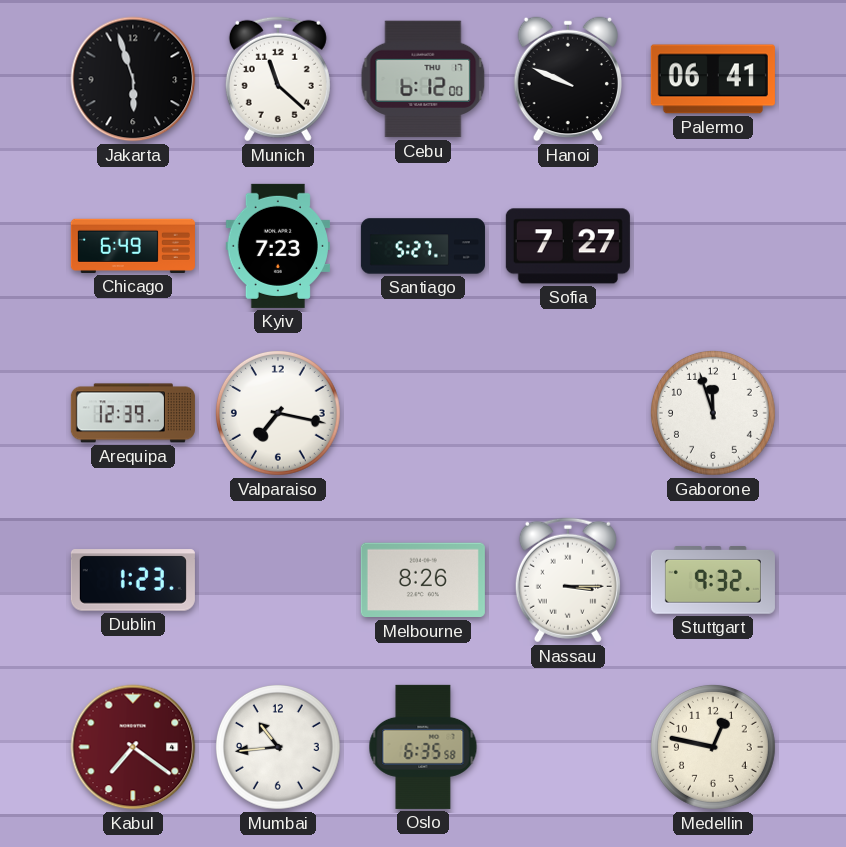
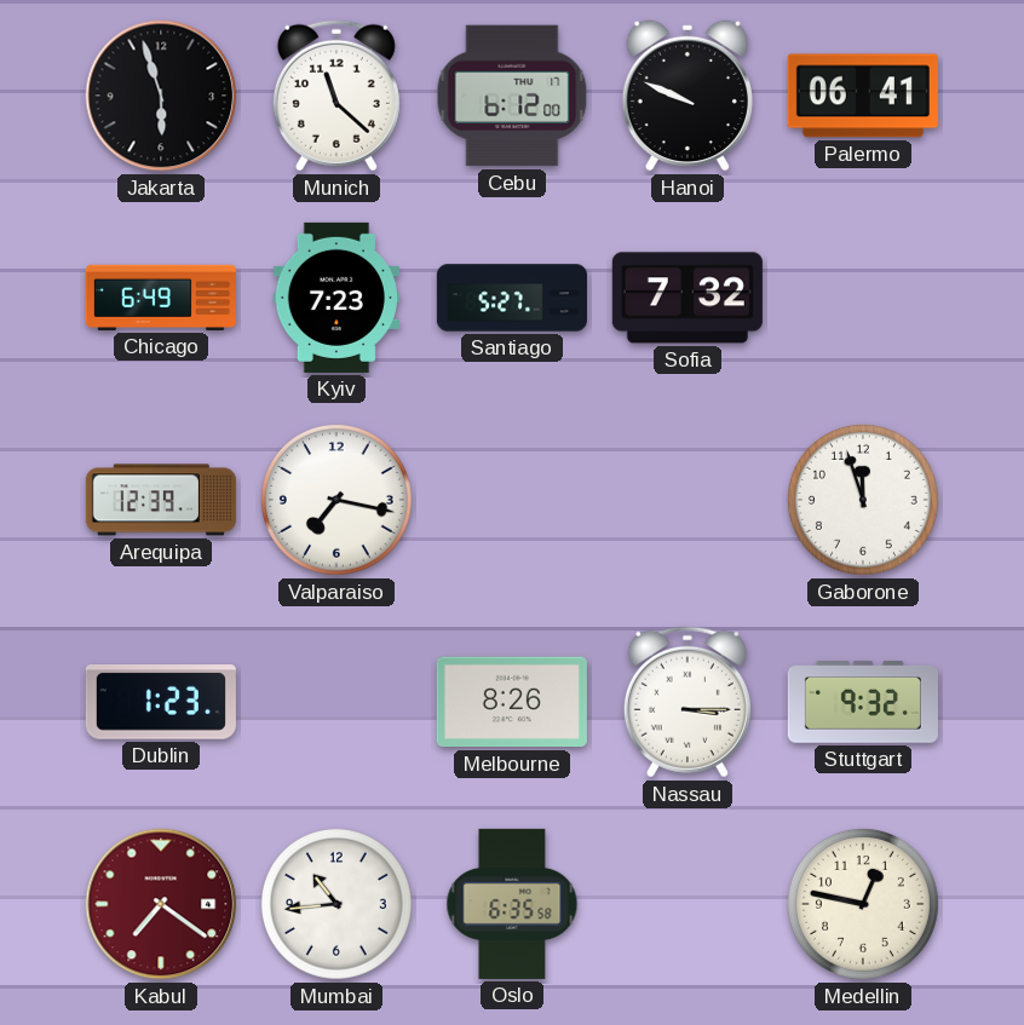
Sofia: 7:27 -> 7:32 (688, 298)
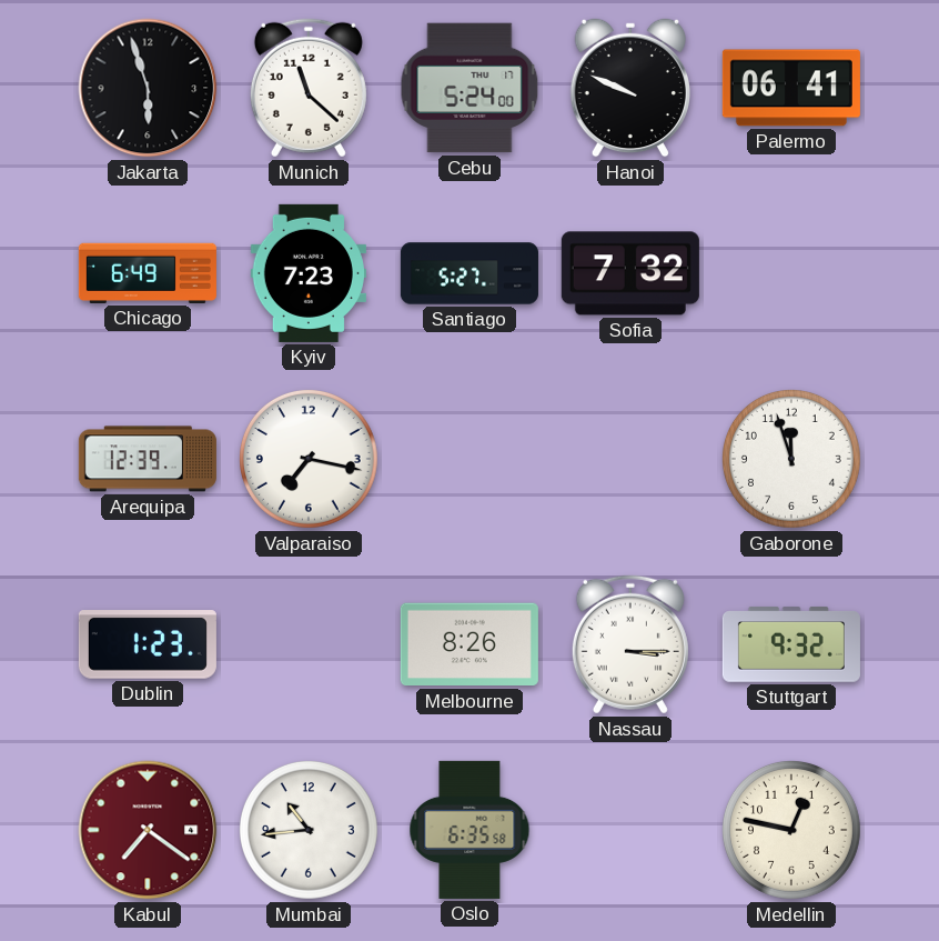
Cebu: 6:12 -> 5:24 (469, 88)
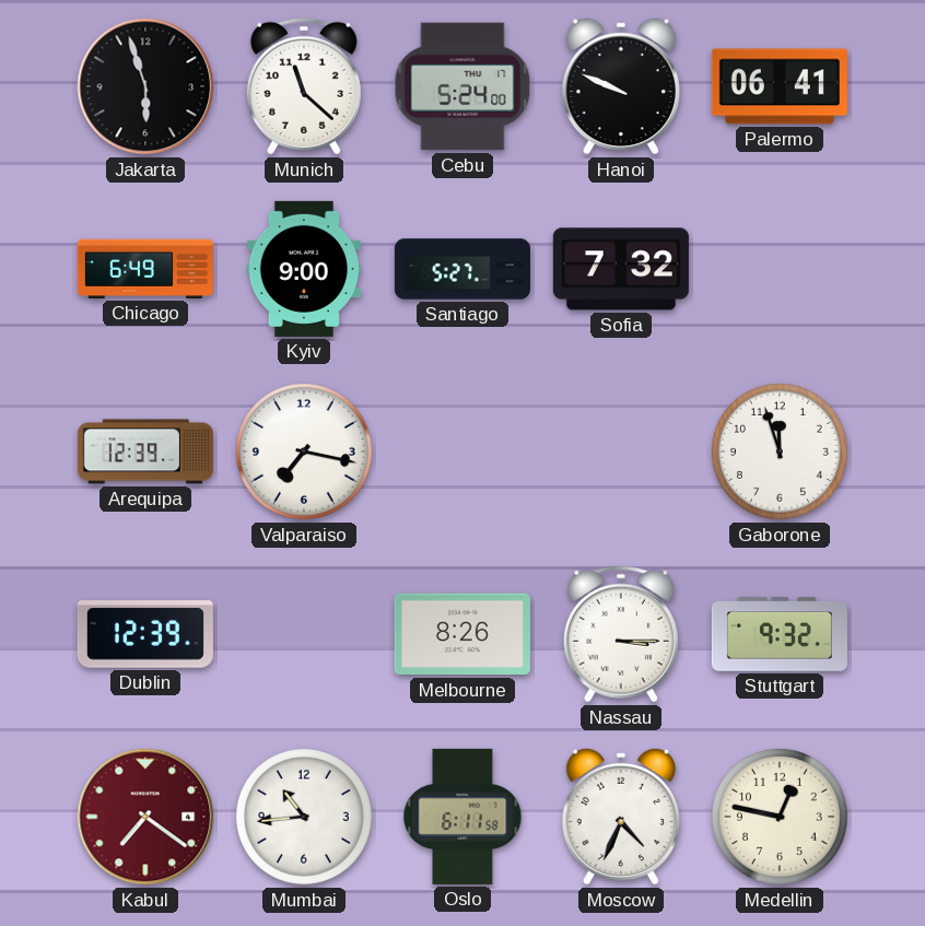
Kyiv: 7:23 -> 9:00 (304, 269)
Dublin: 1:23 -> 12:39 (145, 634)
Oslo: 6:35 -> 6:11 (463, 817)
Moscow: none -> 4:34 (620, 817)
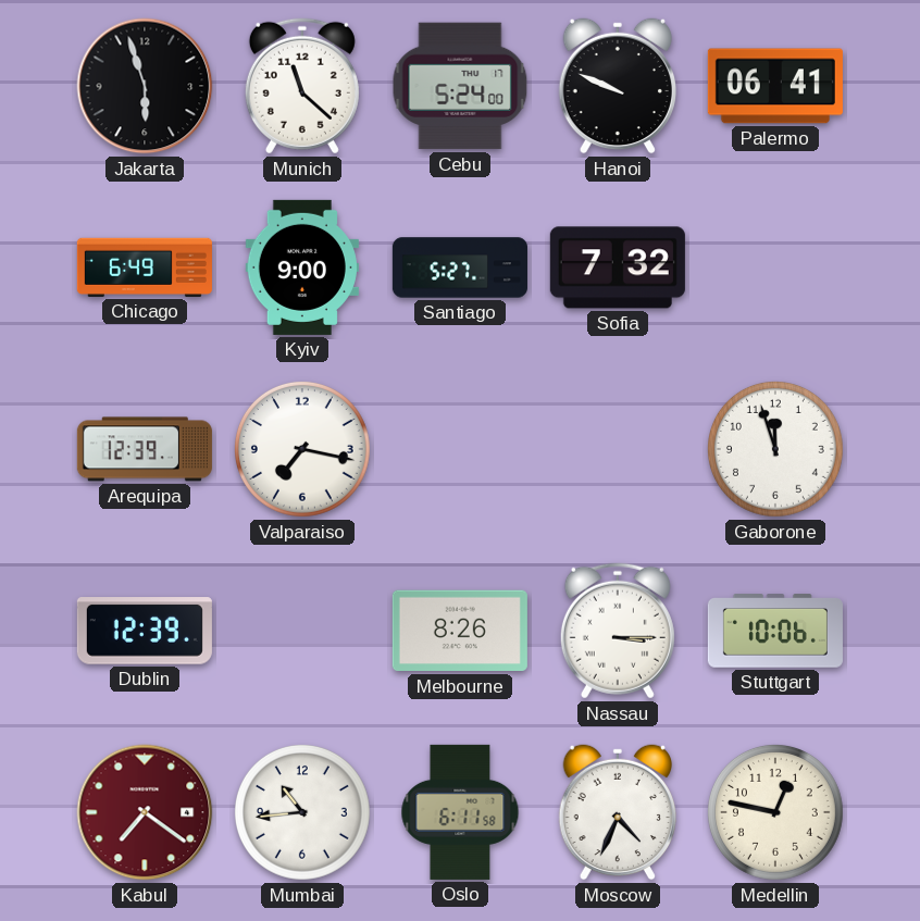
Stuttgart: 9:32 -> 10:06 (775, 631)
